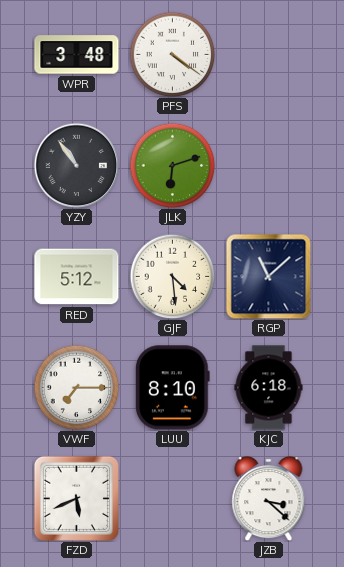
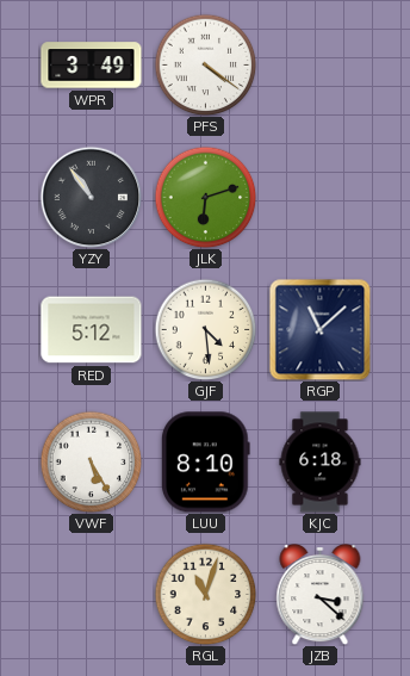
WPR: 3:48 -> 3:49 (92, 66)
VWF: 7:15 -> 5:25 (91, 461)
FZD: 5:41 -> none (76, 498)
RGL: none -> 11:03 (205, 594)
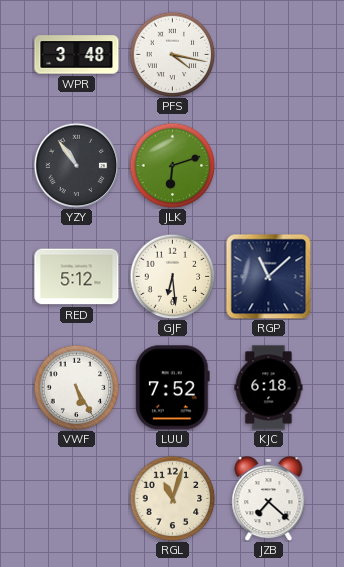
WPR: 3:49 -> 3:48 (77, 55)
PFS: 4:21 -> 4:17 (172, 54)
GJF: 4:29 -> 6:29 (172, 276)
LUU: 8:10 -> 7:52 (173, 388)
JZB: 3:22 -> 7:22 (269, 499)
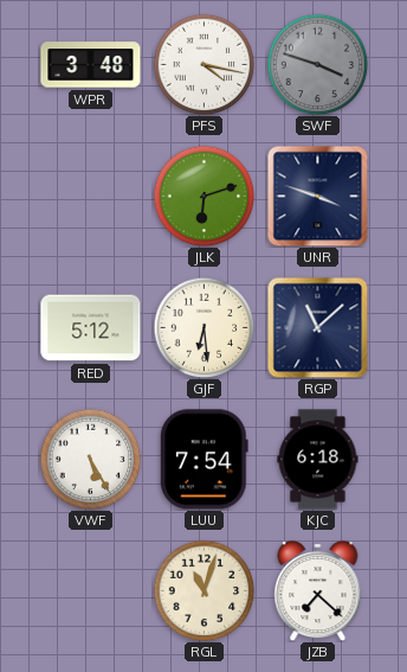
SWF: none -> 3:48 (317, 64)
YZY: 10:54 -> none (76, 165)
UNR: none -> 3:48 (317, 196)
LUU: 7:52 -> 7:54 (205, 460)
